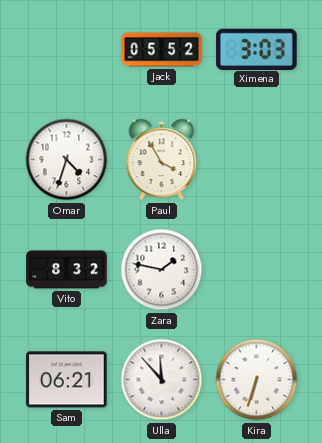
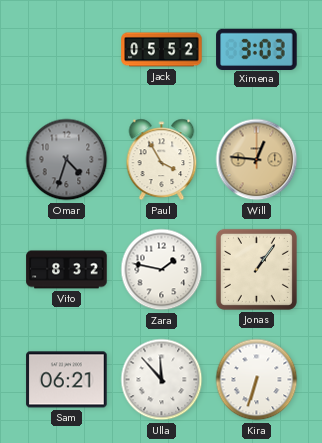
Omar dial: white -> grey (67, 160)
Will: none -> 12:46 (257, 160)
Jonas: none -> 1:06 (256, 269)
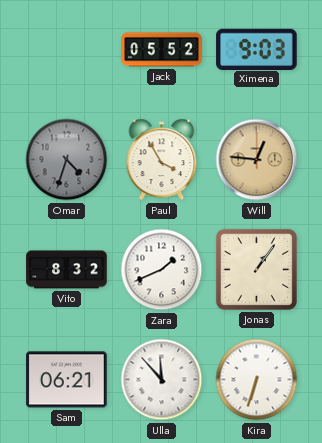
Ximena: 3:03 -> 9:03 (257, 49)
Zara: 1:47 -> 1:41 (162, 270)
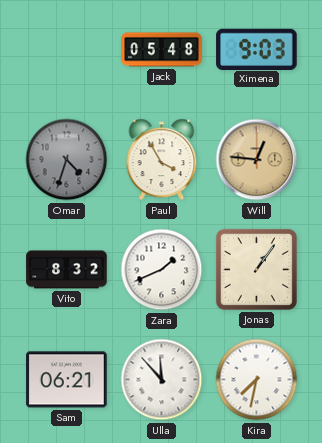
Jack: 05:52 -> 05:48 (162, 50)
Kira: 6:33 -> 7:32 (257, 380)
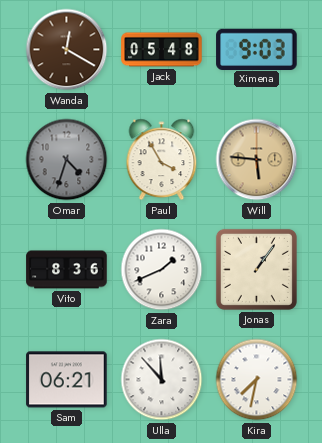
Wanda: none -> 12:20 (67, 50)
Will: 12:46 -> 5:46 (257, 160)
Vito: 8:32 -> 8:36 (67, 270)
